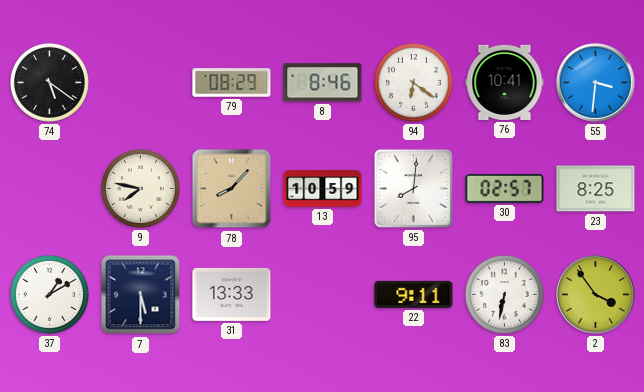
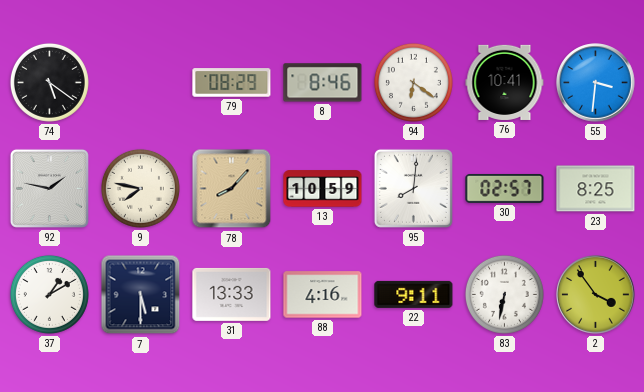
92: none -> 1:47 (49, 188)
88: none -> 4:16 (323, 295)
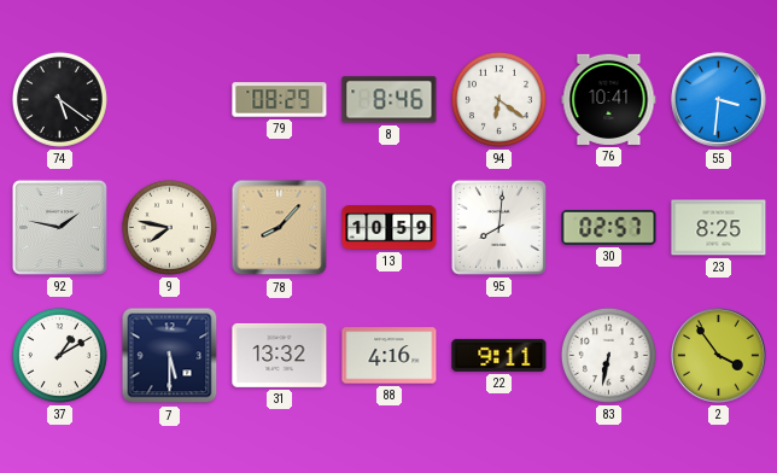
31: 13:33 -> 13:32 (280, 355)
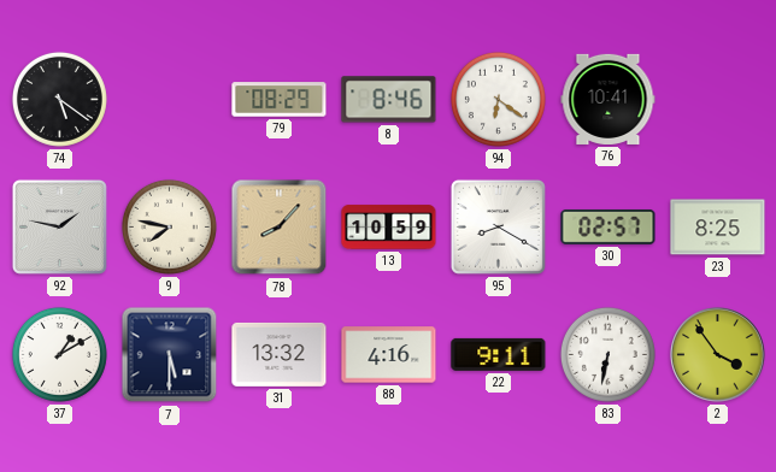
55: 3:31 -> none (719, 100)
95: 8:01 -> 8:20 (498, 226)
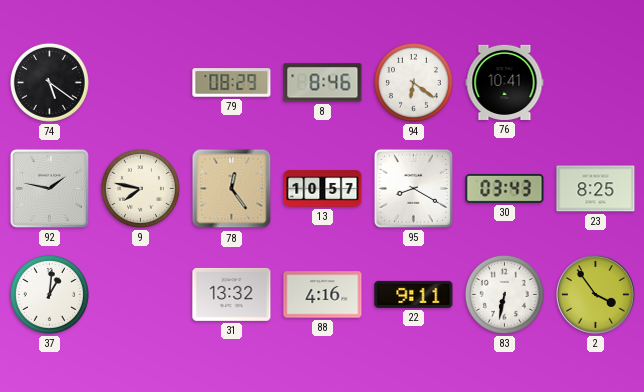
78: 8:07 -> 12:24 (232, 189)
13: 10:59 -> 10:57 (323, 189)
30: 02:57 -> 03:43 (505, 188)
37: 1:10 -> 1:01 (49, 294)
7: 5:30 -> none (170, 355)
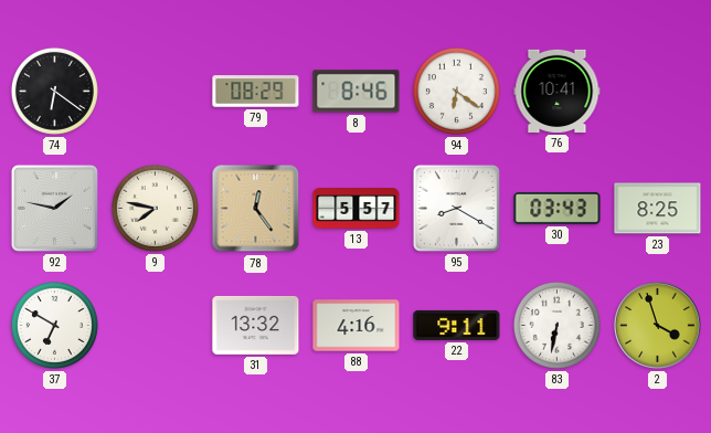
74: 5:21 -> 6:21 (54, 91)
13: 10:57 -> 5:57 (357, 209)
37: 1:01 -> 6:50 (54, 325)
2: 3:54 -> 3:57 (658, 326)
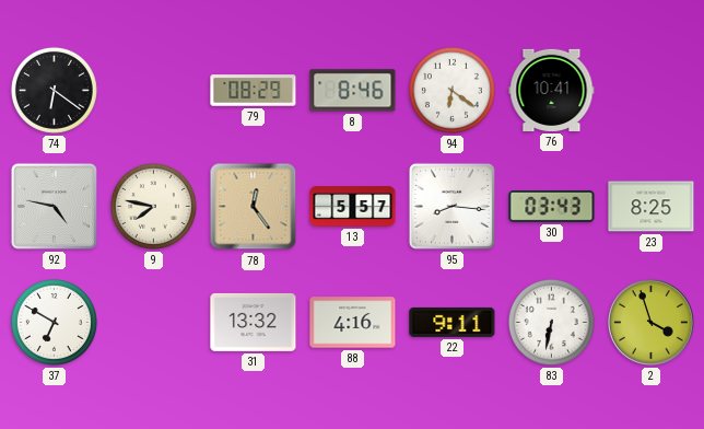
92: 1:47 -> 4:47 (54, 206)
95: 8:20 -> 8:16 (451, 206)
